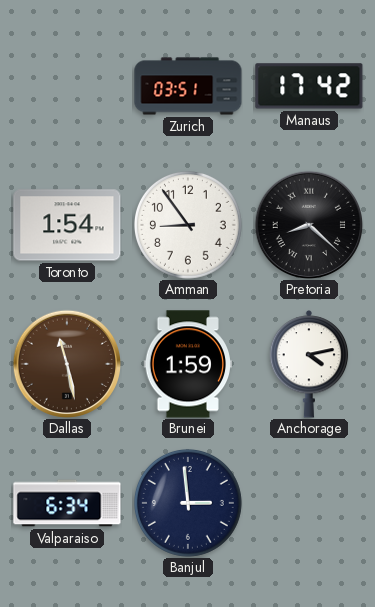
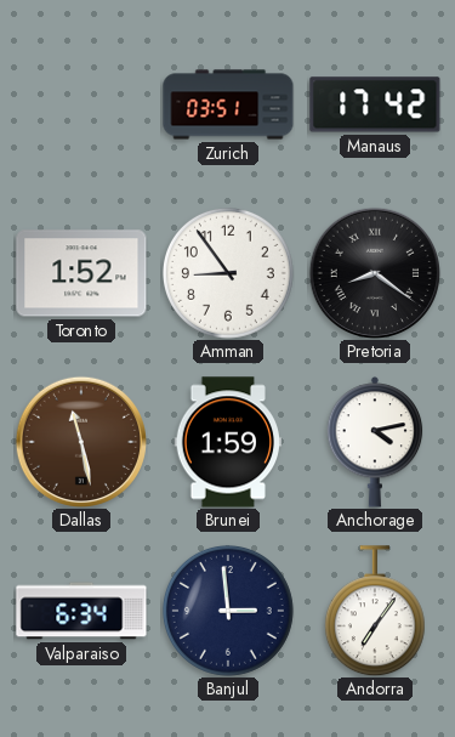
Toronto: 1:54 -> 1:52 (81, 273)
Pretoria: 8:22 -> 8:21 (374, 272)
Andorra: none -> 7:06 (375, 611)
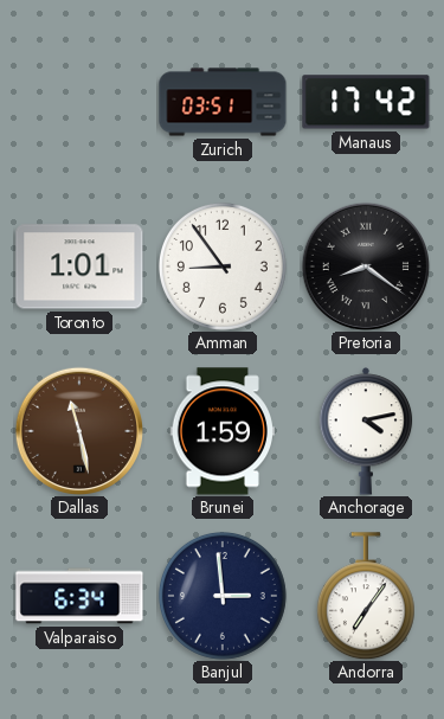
Toronto: 1:52 -> 1:01 (79, 267)
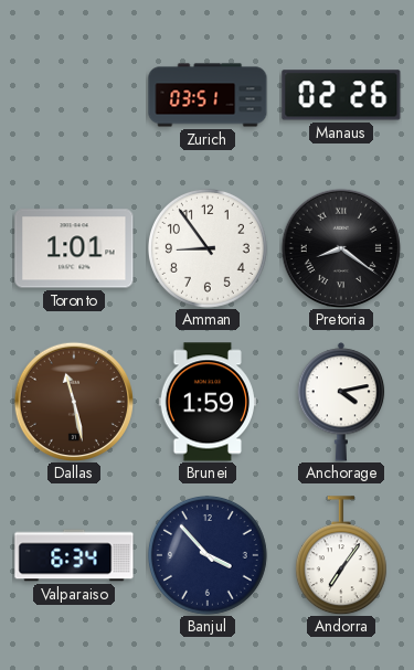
Manaus: 17:42 -> 02:26 (341, 95)
Banjul: 2:59 -> 3:53 (208, 555)
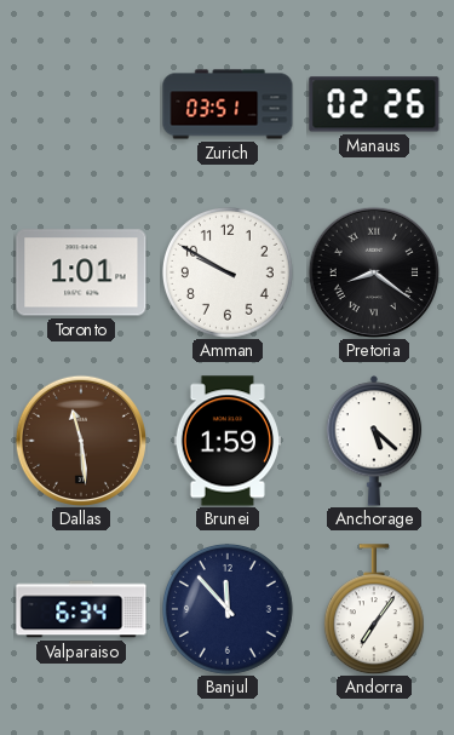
Amman: 8:54 -> 9:50 (228, 272)
Dallas: 11:28 -> 11:29 (80, 440)
Anchorage: 4:13 -> 5:22 (374, 441)
Banjul: 3:53 -> 11:53 (228, 609)
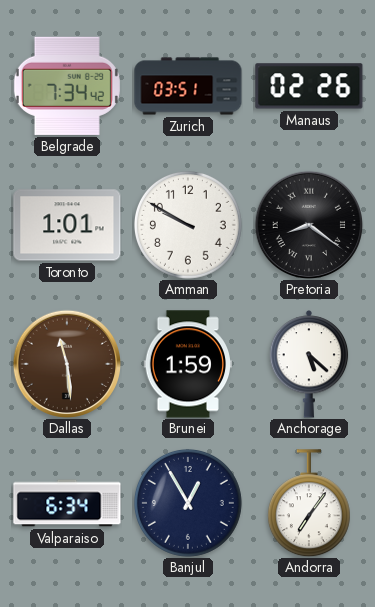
Belgrade: none -> 7:34 (67, 86)
Banjul: 11:53 -> 12:55 (188, 503)
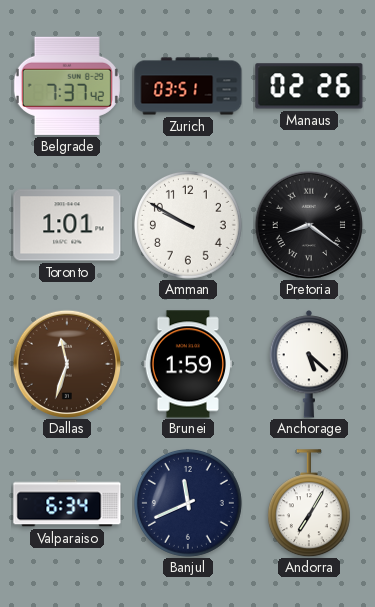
Belgrade: 7:34 -> 7:37 (67, 86)
Dallas: 11:29 -> 11:33 (66, 363)
Banjul: 12:55 -> 11:41 (188, 503)
Andorra: 7:06 -> 7:05 (309, 503)
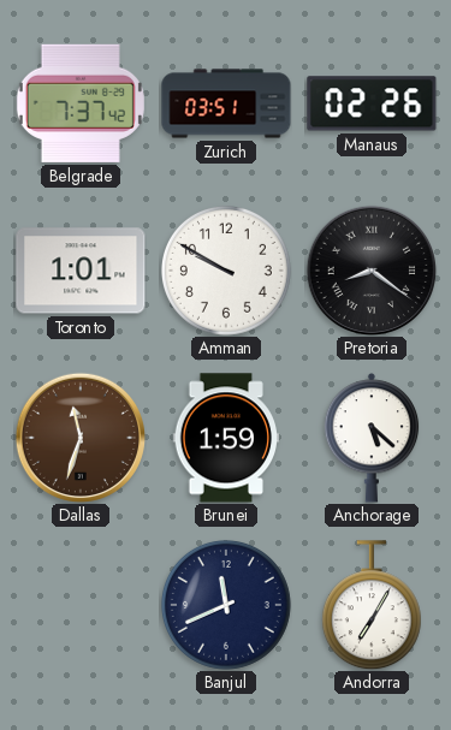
Valparaiso: 6:34 -> none (67, 503)
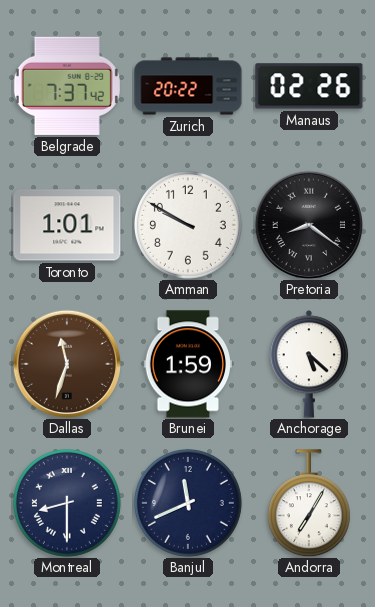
Zurich: 03:51 -> 20:22 (188, 86)
Montreal: none -> 8:30 (67, 503)
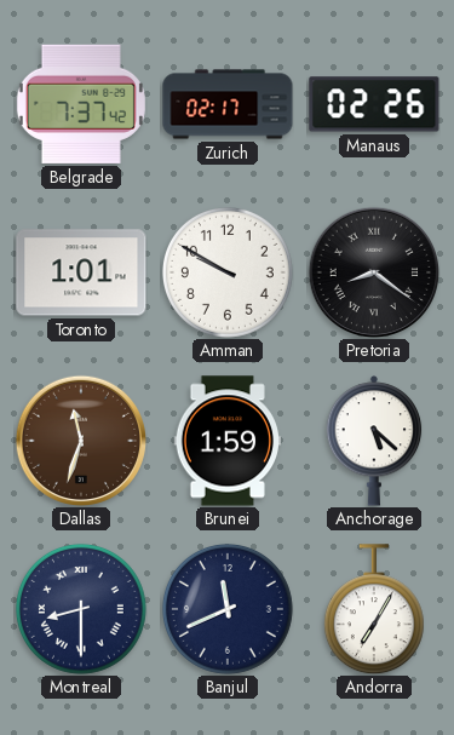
Zurich: 20:22 -> 02:17 (228, 104)
